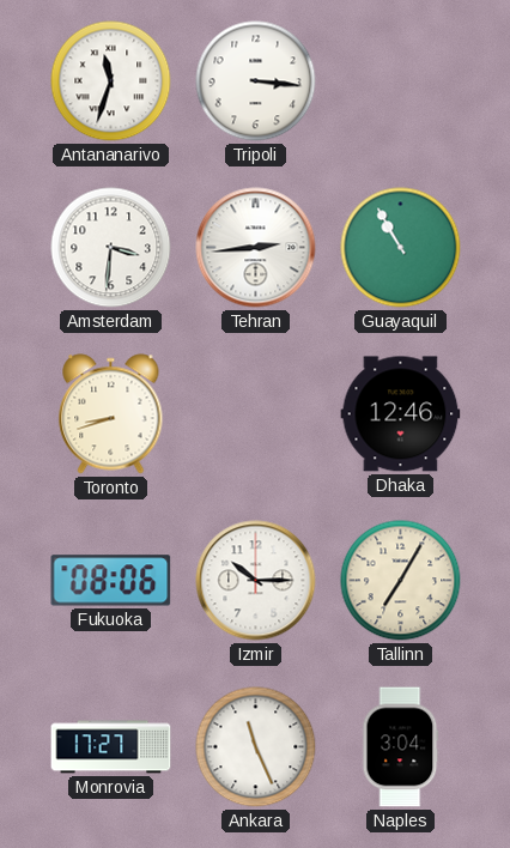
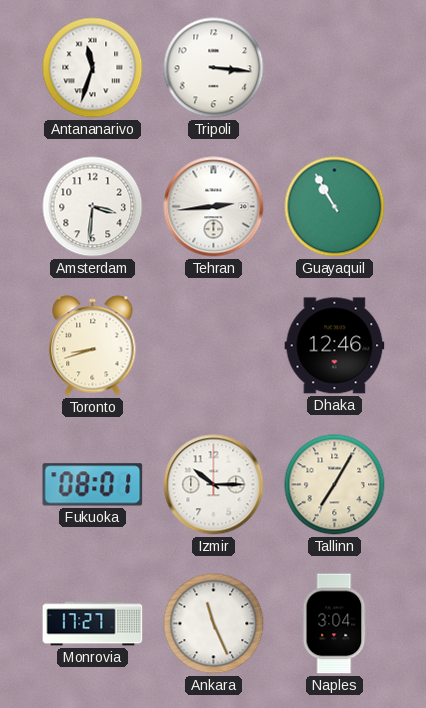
Fukuoka: 08:06 -> 08:01 (93, 485)
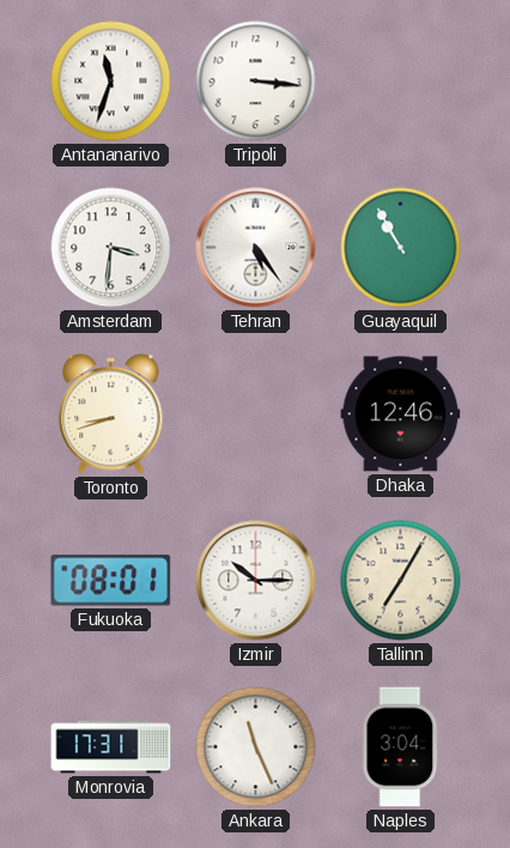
Tehran: 2:44 -> 5:24 (256, 248)
Monrovia: 17:27 -> 17:31 (111, 747)
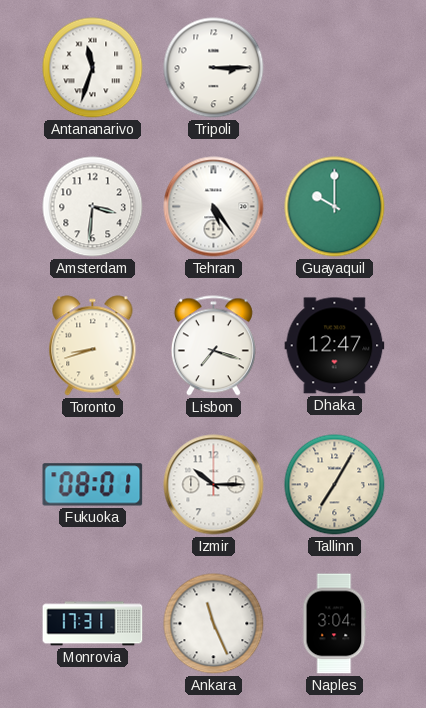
Tripoli: 3:16 -> 3:15 (214, 68)
Guayaquil: 10:55 -> 10:00 (335, 207)
Lisbon: none -> 7:18 (213, 346)
Dhaka: 12:46 -> 12:47 (335, 346)
